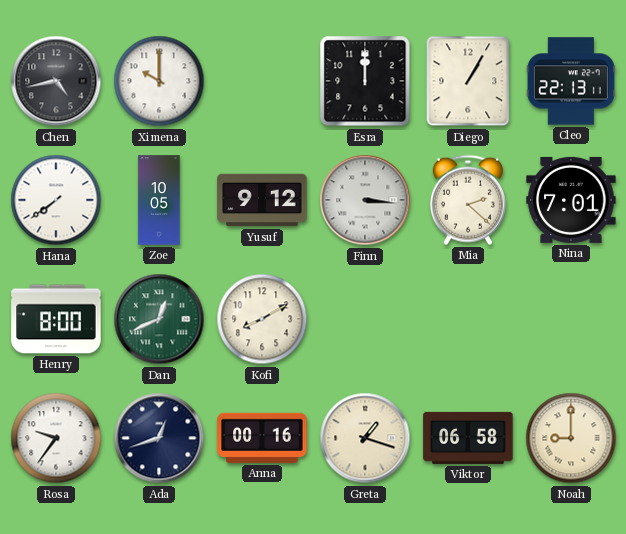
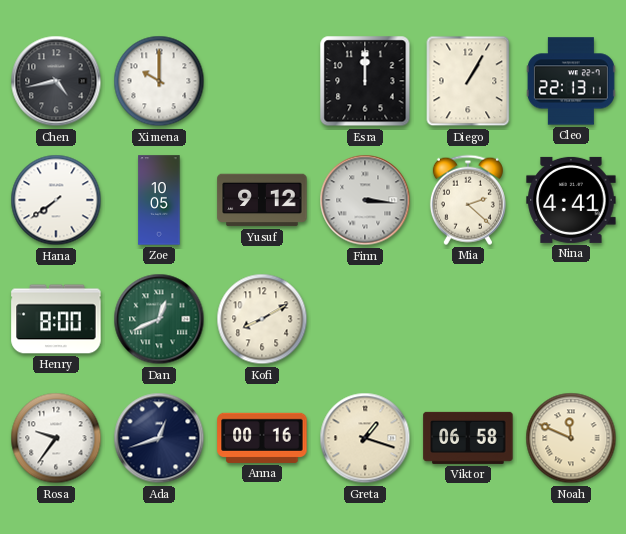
Nina: 7:01 -> 4:41 (571, 200)
Noah: 9:00 -> 11:49 (571, 438)
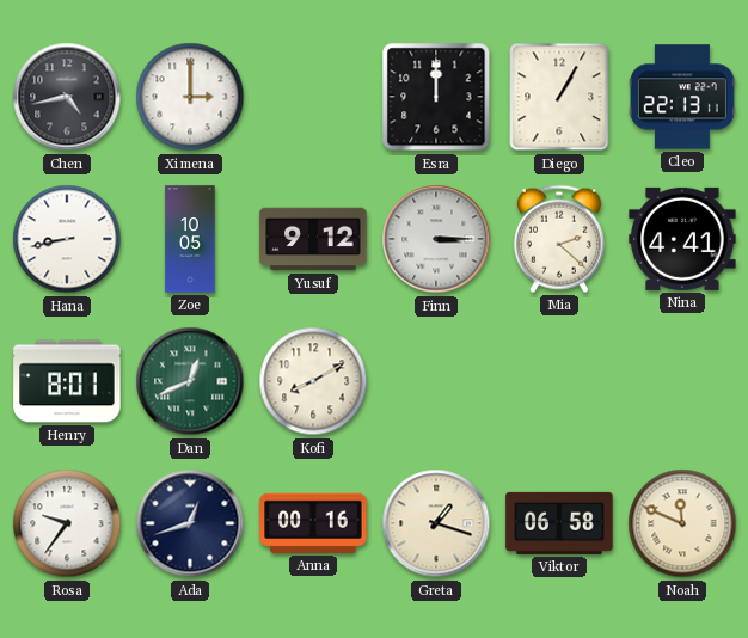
Ximena: 10:00 -> 3:00 (190, 97)
Hana: 7:39 -> 8:43 (67, 239)
Finn: 3:16 -> 3:15 (436, 239)
Henry: 8:00 -> 8:01 (67, 381)
